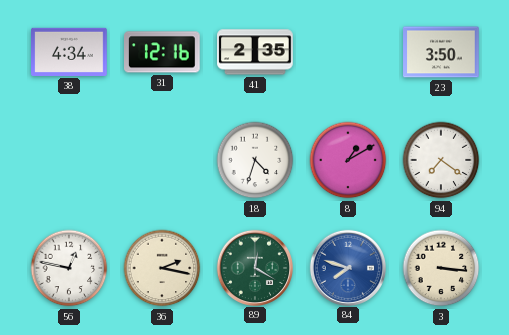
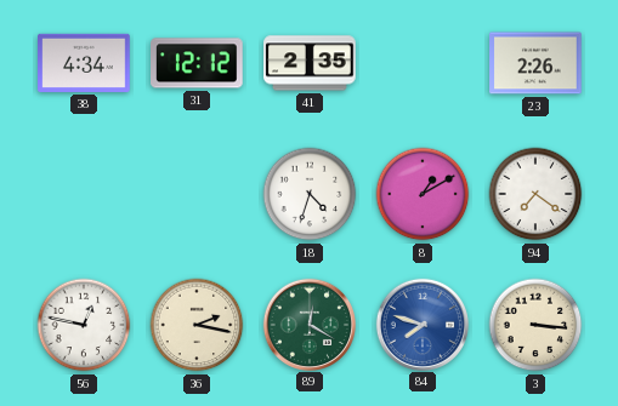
31: 12:16 -> 12:12 (198, 63)
23: 3:50 -> 2:26 (535, 63)
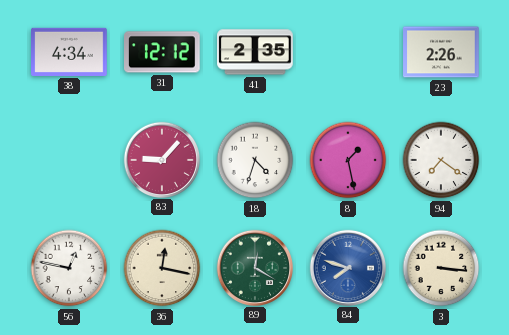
83: none -> 9:07 (161, 159)
8: 1:10 -> 1:28 (348, 160)
36: 2:17 -> 12:17 (162, 268)
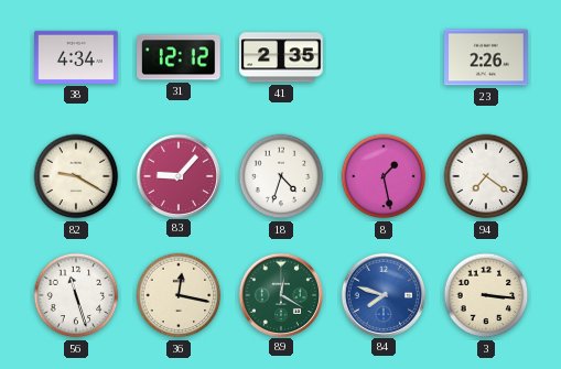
82: none -> 9:20 (76, 176)
56: 12:47 -> 11:27 (76, 295)
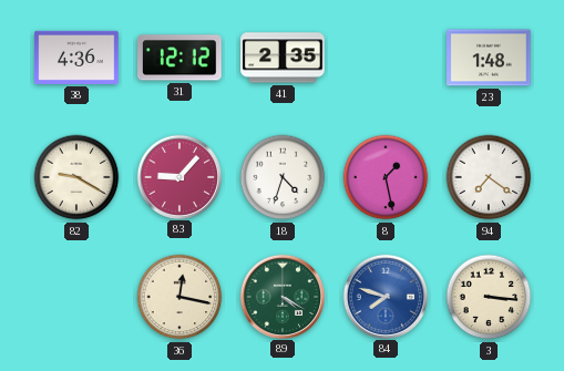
38: 4:34 -> 4:36 (76, 58)
23: 2:26 -> 1:48 (489, 58)
56: 11:27 -> none (76, 295)
89: 12:20 -> 4:20 (281, 296)
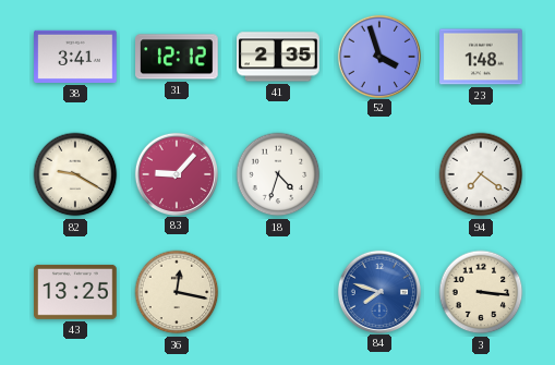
38: 4:36 -> 3:41 (75, 57)
52: none -> 3:57 (378, 56)
8: 1:28 -> none (386, 177)
43: none -> 13:25 (75, 292)
89: 4:20 -> none (281, 296)
